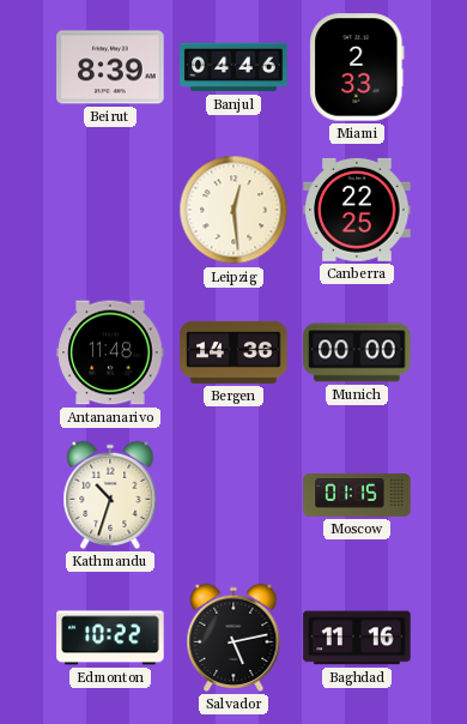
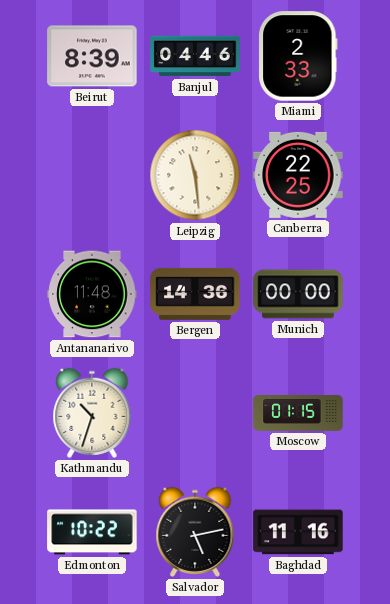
Leipzig: 12:29 -> 11:29 (195, 175)
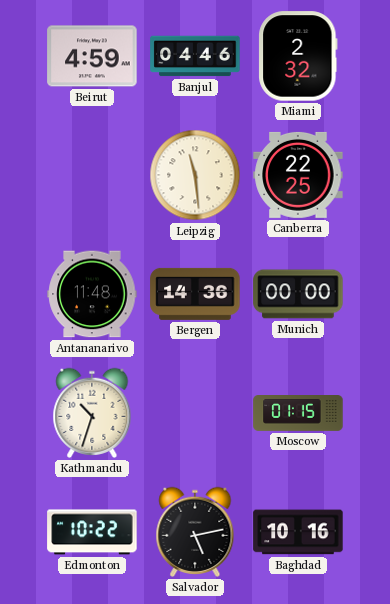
Beirut: 8:39 -> 4:59 (92, 56)
Miami: 2:33 -> 2:32 (298, 56)
Baghdad: 11:16 -> 10:16 (298, 532)
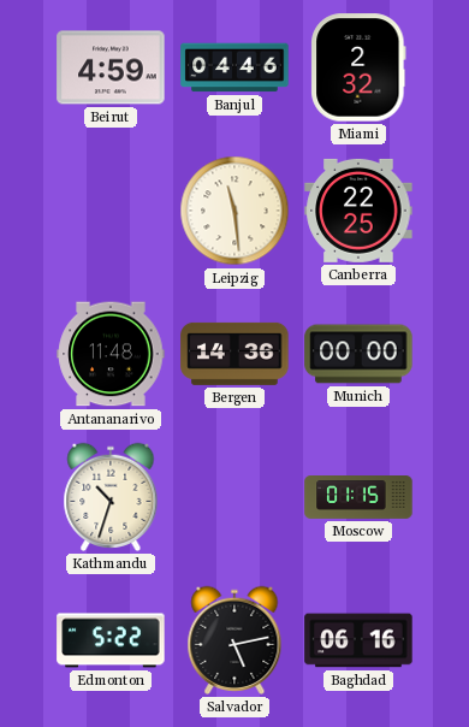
Edmonton: 10:22 -> 5:22 (111, 640)
Baghdad: 10:16 -> 06:16 (358, 640)
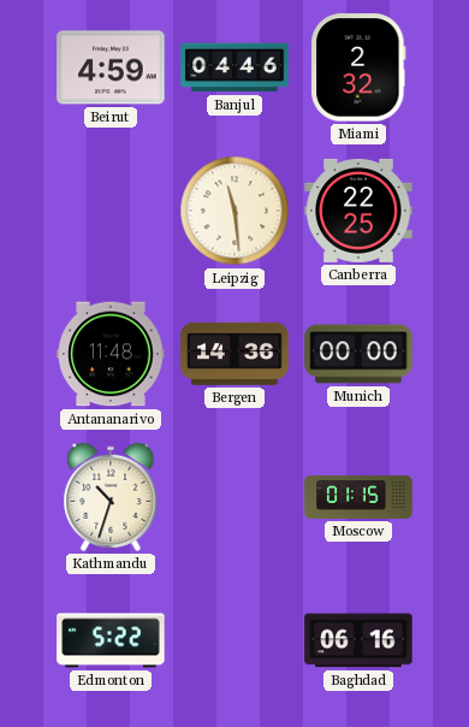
Salvador: 5:13 -> none (234, 640)
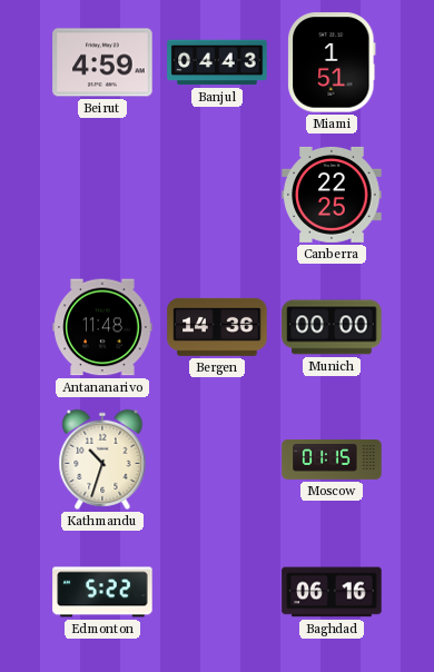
Banjul: 04:46 -> 04:43 (217, 62)
Miami: 2:32 -> 1:51 (332, 62)
Leipzig: 11:29 -> none (234, 211)
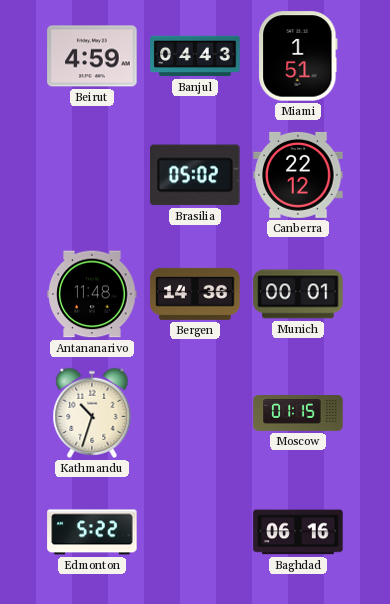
Brasilia: none -> 05:02 (195, 175)
Canberra: 22:25 -> 22:12 (298, 175)
Munich: 00:00 -> 00:01 (298, 294)
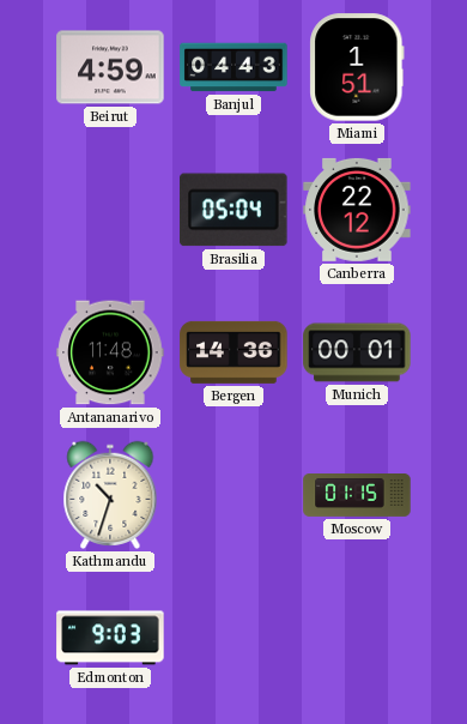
Brasilia: 05:02 -> 05:04 (233, 210)
Edmonton: 5:22 -> 9:03 (110, 638)
Baghdad: 06:16 -> none (298, 532)
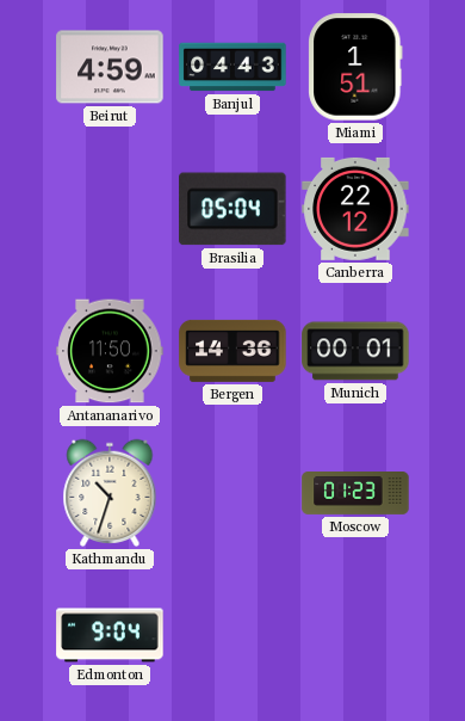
Antananarivo: 11:48 -> 11:50 (110, 351)
Moscow: 01:15 -> 01:23 (355, 494)
Edmonton: 9:03 -> 9:04 (110, 635)
